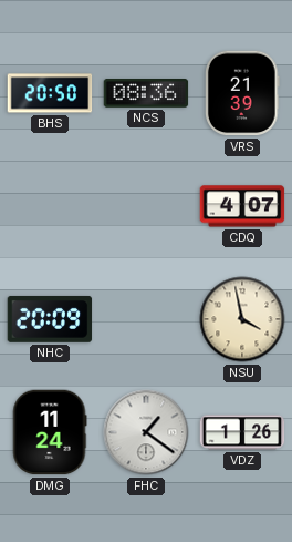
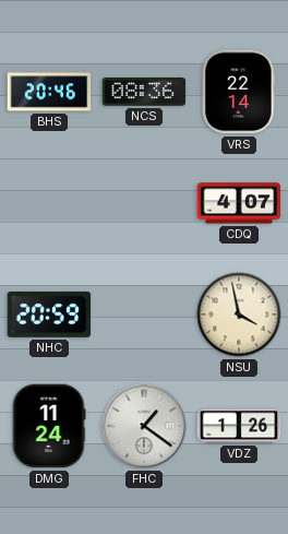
BHS: 20:50 -> 20:46 (49, 92)
VRS: 21:39 -> 22:14 (239, 92)
NHC: 20:09 -> 20:59 (49, 315)
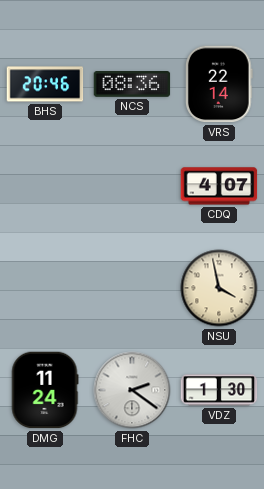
NHC: 20:59 -> none (49, 315)
FHC: 1:21 -> 2:21 (132, 390)
VDZ: 1:26 -> 1:30 (219, 390)
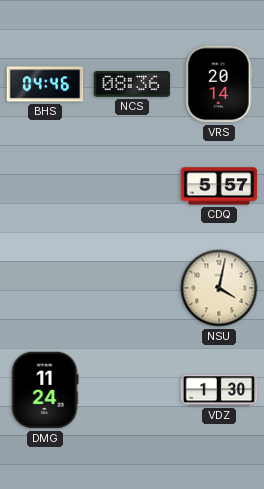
BHS: 20:46 -> 04:46 (45, 84)
VRS: 22:14 -> 20:14 (219, 84)
CDQ: 4:07 -> 5:57 (219, 186)
NSU: 3:58 -> 4:02 (219, 288)
FHC: 2:21 -> none (132, 390)
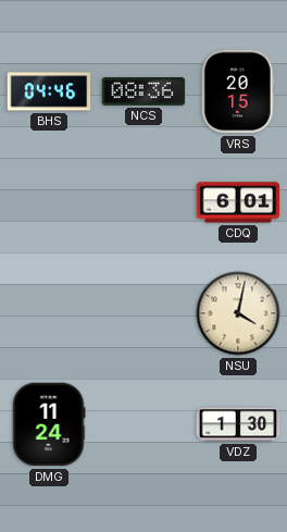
VRS: 20:14 -> 20:15 (238, 91)
CDQ: 5:57 -> 6:01 (238, 202)
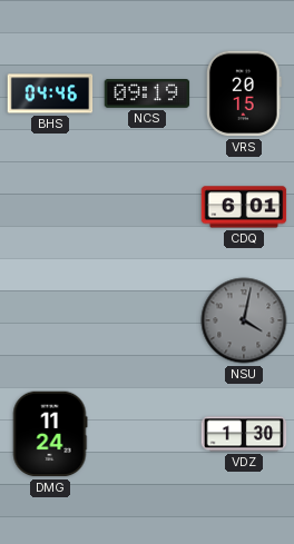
NCS: 08:36 -> 09:19 (147, 95)
NSU dial: cream -> grey (244, 320)
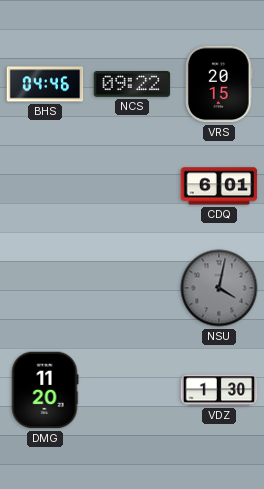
NCS: 09:19 -> 09:22 (132, 85)
DMG: 11:24 -> 11:20 (45, 390)
